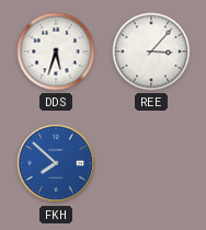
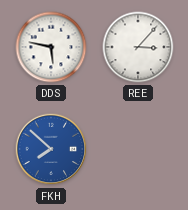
DDS: 5:33 -> 5:47 (51, 47)
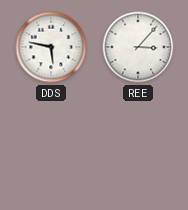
FKH: 7:52 -> none (51, 149)
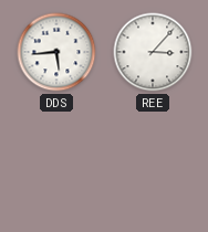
DDS: 5:47 -> 5:44 (56, 52)
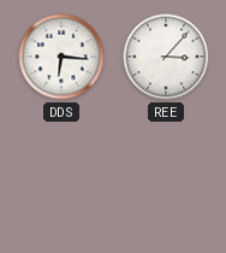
DDS: 5:44 -> 6:16 (61, 57)
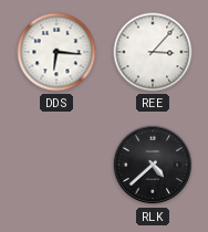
RLK: none -> 4:38 (153, 165)
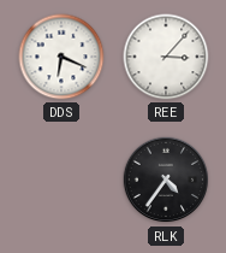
DDS: 6:16 -> 6:19 (61, 57)
RLK: 4:38 -> 4:36 (166, 180)
